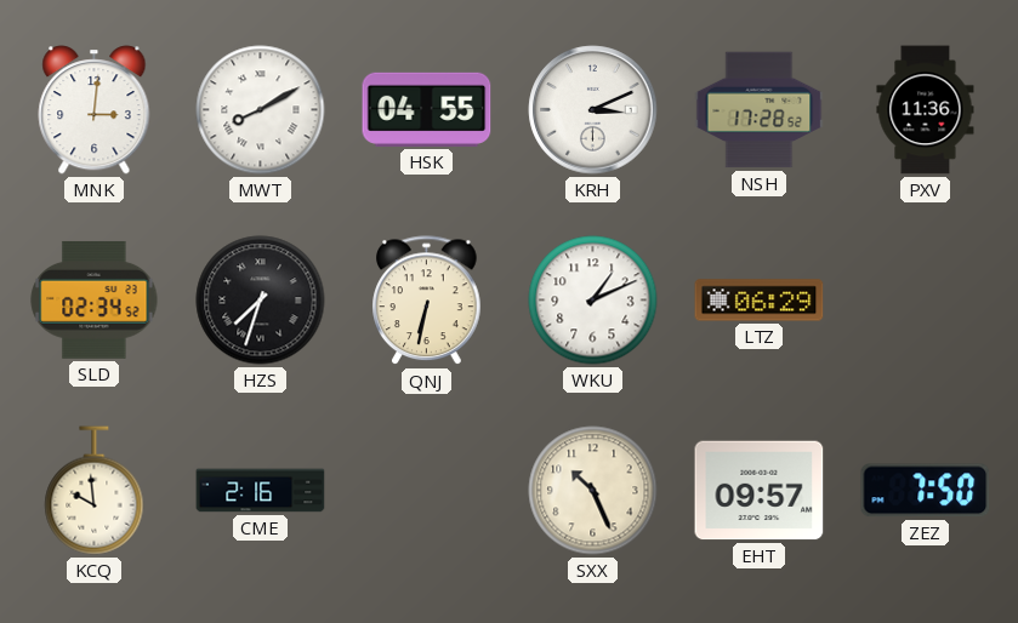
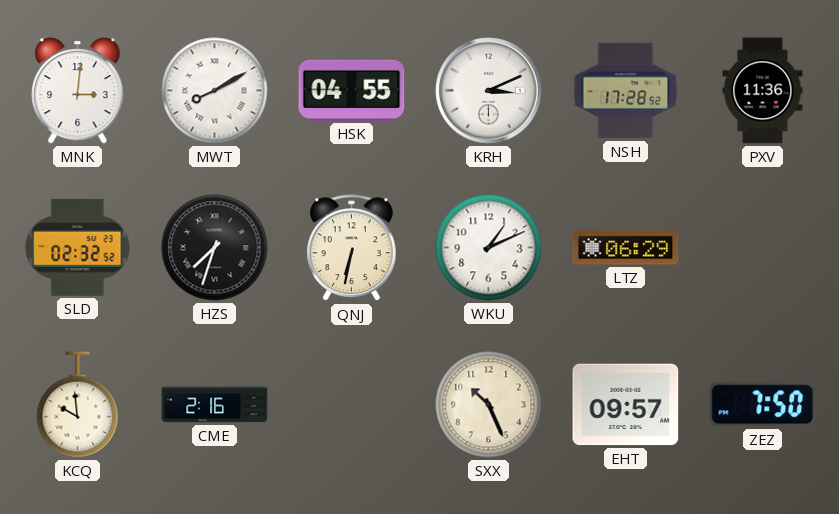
SLD: 02:34 -> 02:32 (78, 247)
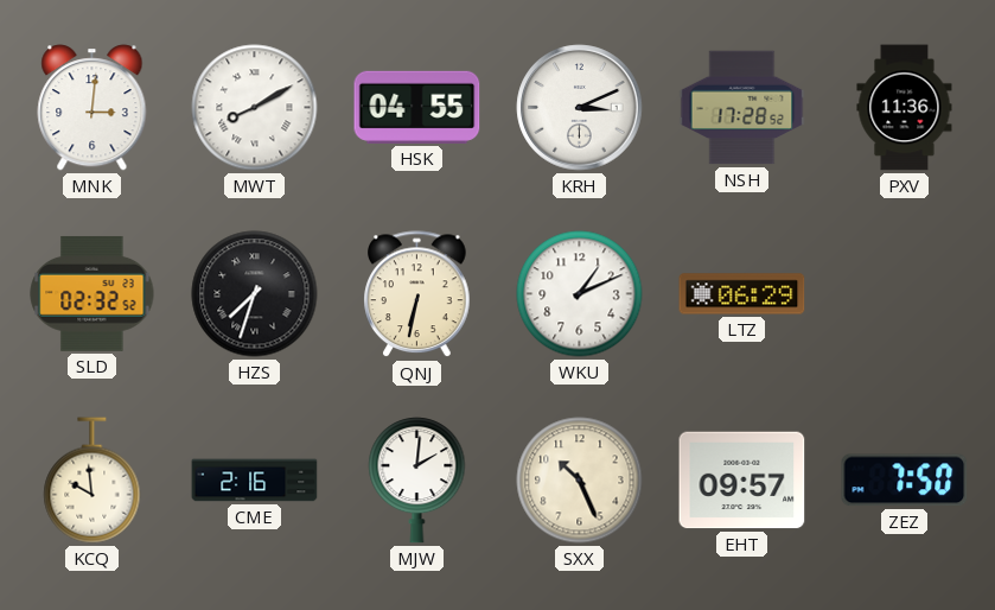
MJW: none -> 2:01 (417, 481)
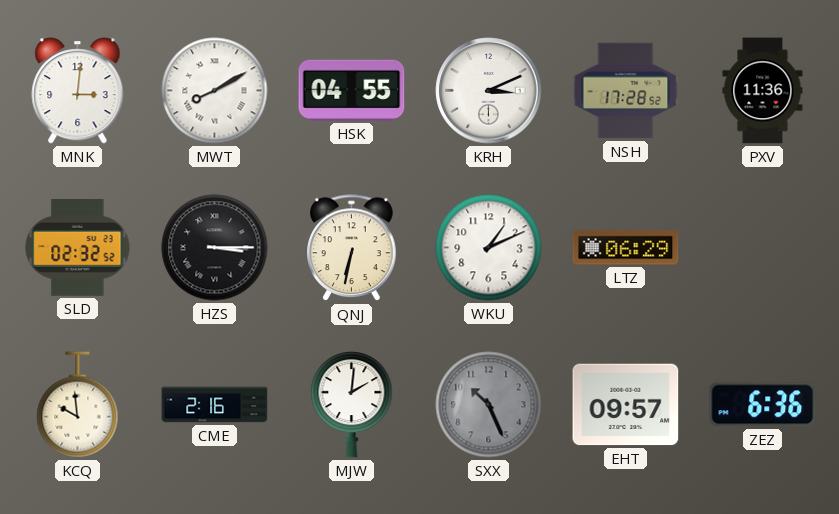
HZS: 7:33 -> 3:15 (215, 248)
SXX dial: cream -> grey (489, 405)
ZEZ: 7:50 -> 6:36 (763, 405)
